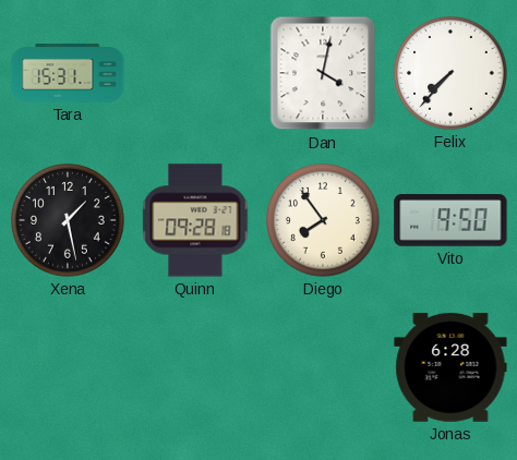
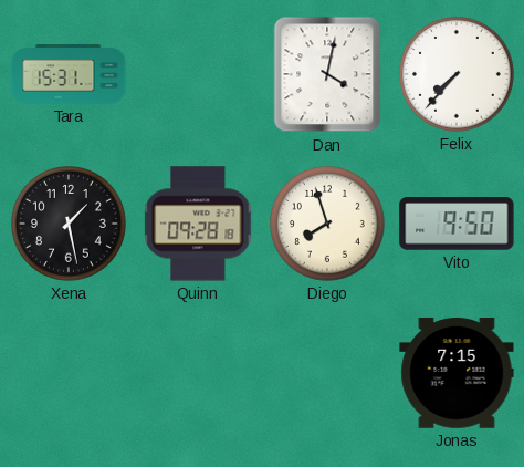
Diego: 7:54 -> 7:57 (328, 225)
Jonas: 6:28 -> 7:15 (457, 374)
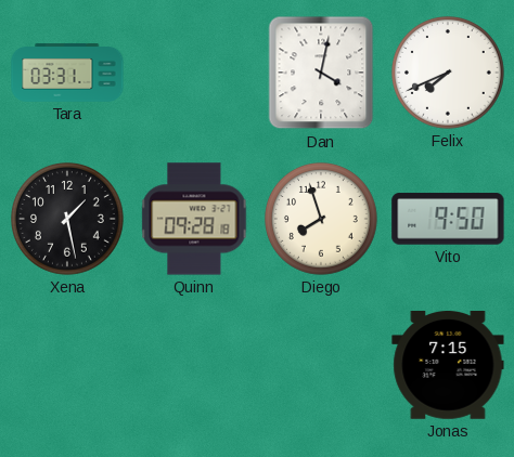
Tara: 15:31 -> 03:31 (67, 74)
Felix: 7:37 -> 7:41 (449, 74)
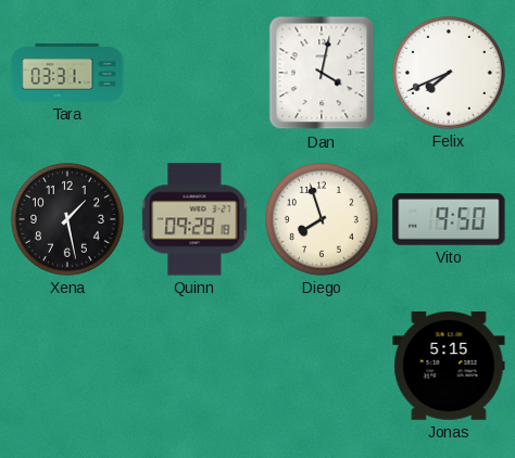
Jonas: 7:15 -> 5:15 (449, 367)
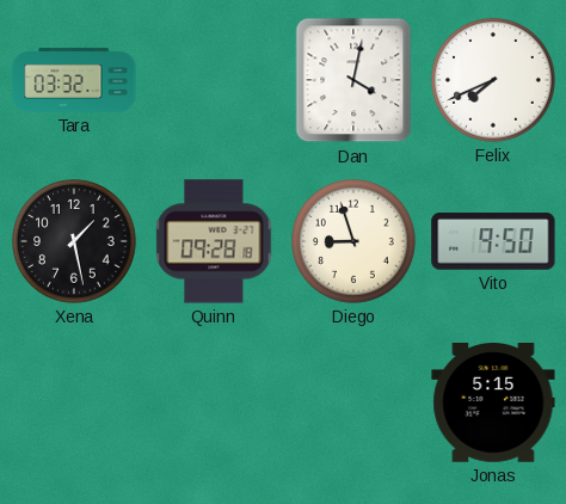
Tara: 03:31 -> 03:32 (74, 81)
Diego: 7:57 -> 8:57 (355, 242)
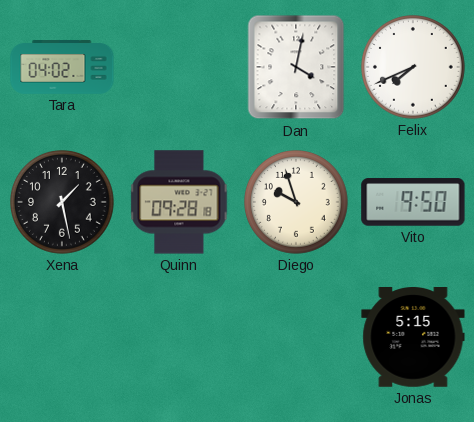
Tara: 03:32 -> 04:02 (62, 68)
Diego: 8:57 -> 9:57 (297, 203)
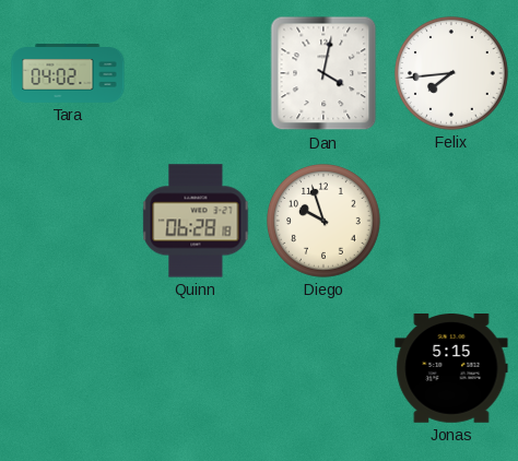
Felix: 7:41 -> 7:44 (452, 74)
Xena: 1:28 -> none (63, 203)
Quinn: 09:28 -> 06:28 (196, 221)
Vito: 9:50 -> none (413, 202)
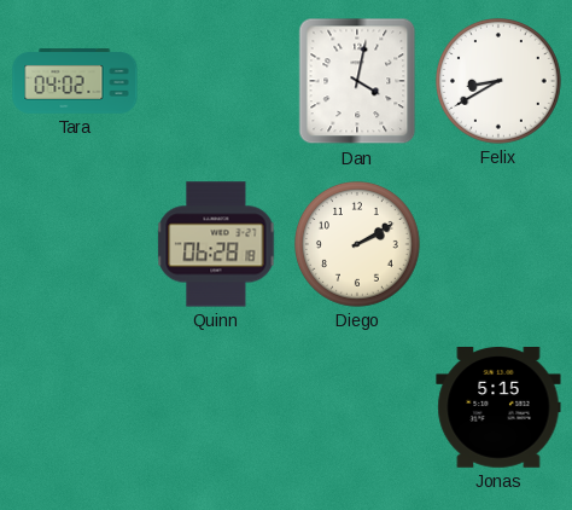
Felix: 7:44 -> 8:40 (500, 82)
Diego: 9:57 -> 2:10 (358, 245)
